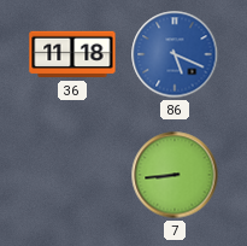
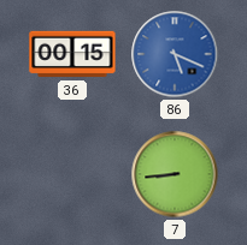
36: 11:18 -> 00:15 (72, 54)
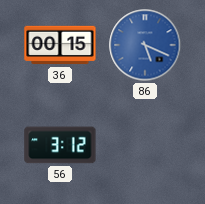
56: none -> 3:12 (60, 145)
7: 8:44 -> none (175, 174)
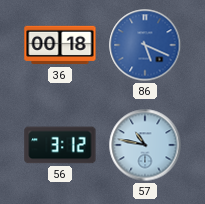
36: 00:15 -> 00:18 (60, 45)
57: none -> 10:47 (145, 145)
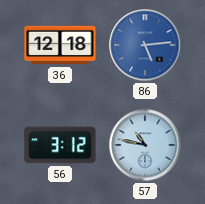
36: 00:18 -> 12:18 (60, 45)
86: 5:19 -> 5:14 (145, 45)
